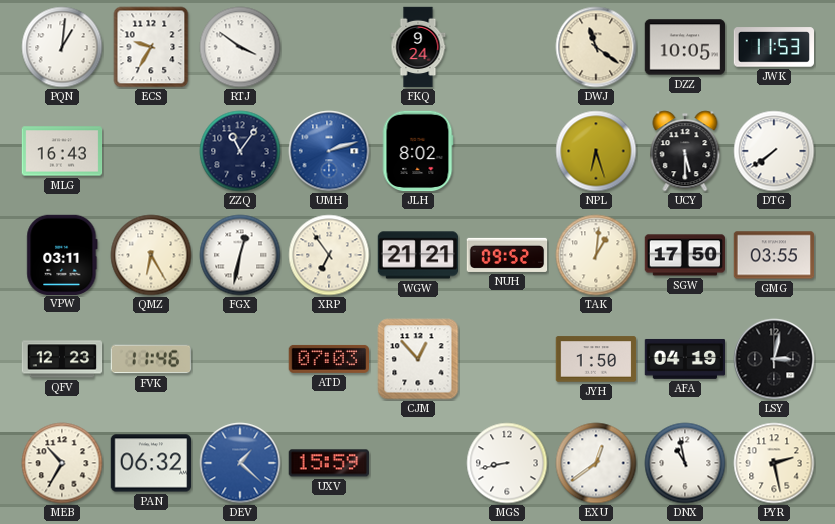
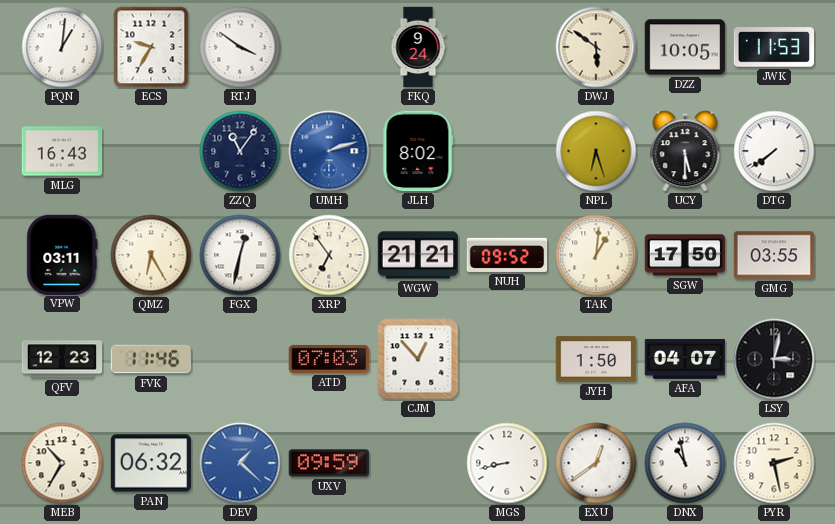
DWJ: 11:21 -> 5:51 (596, 47)
AFA: 04:19 -> 04:07 (685, 359)
UXV: 15:59 -> 09:59 (328, 463)
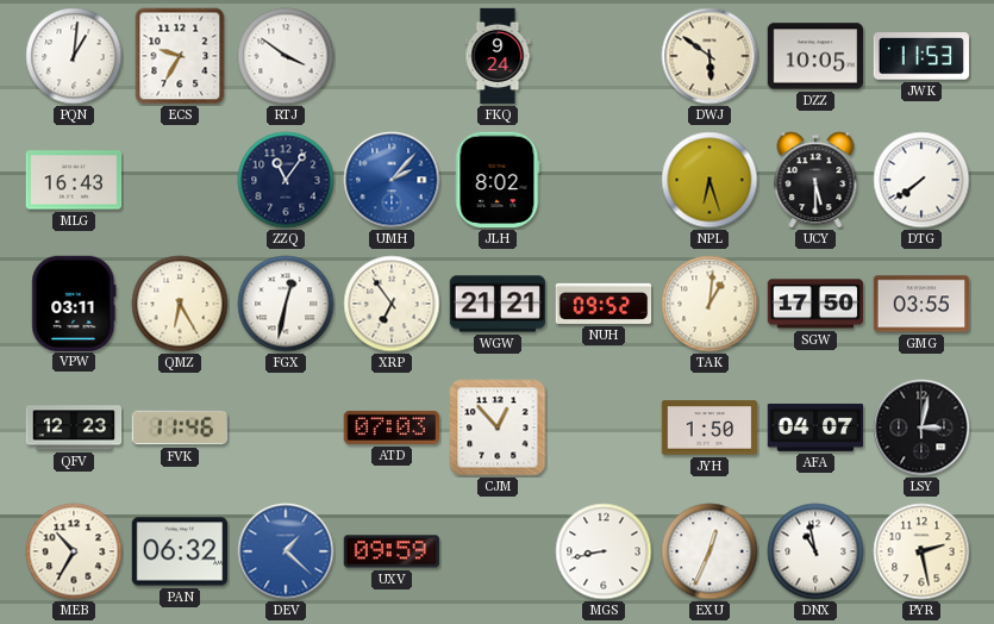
UMH: 2:12 -> 2:07 (392, 180)
EXU: 12:39 -> 12:34 (709, 551)
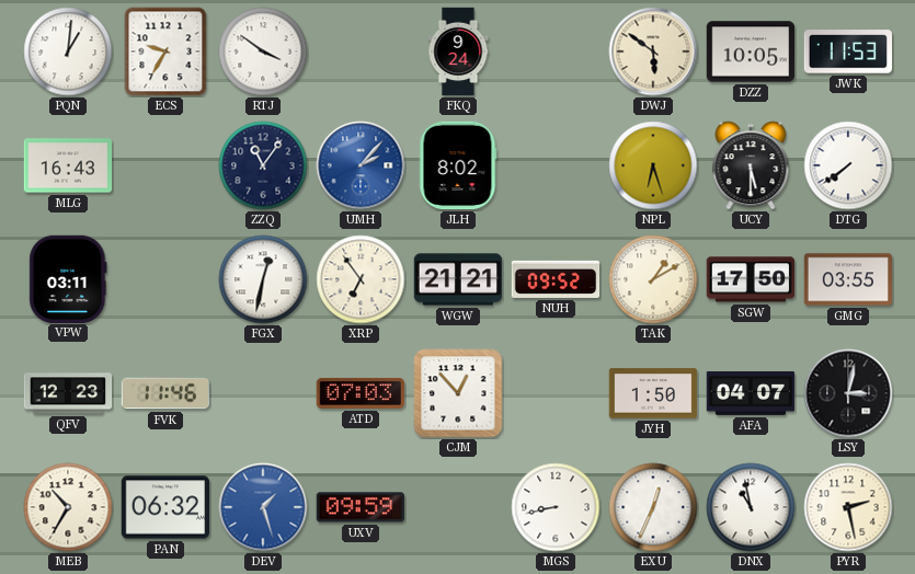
QMZ: 6:25 -> none (180, 304)
TAK: 1:01 -> 1:10 (653, 279)
DEV: 1:22 -> 1:27 (263, 507)
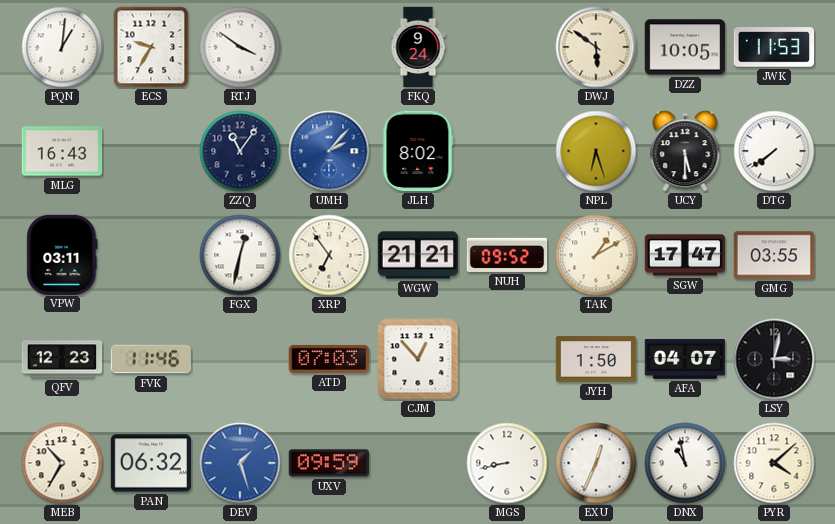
SGW: 17:50 -> 17:47 (685, 255)
PYR: 2:28 -> 4:08 (774, 463)
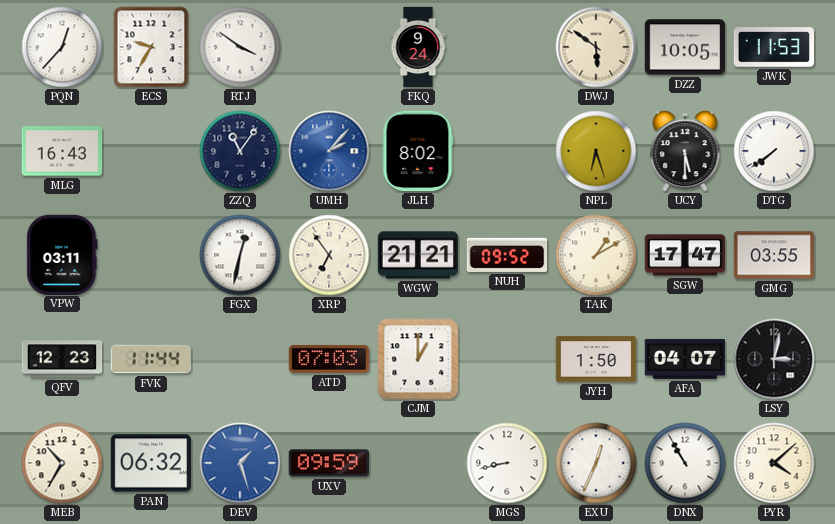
PQN: 1:01 -> 12:37 (62, 47)
FVK: 11:46 -> 11:44 (150, 359)
CJM: 12:53 -> 1:00 (418, 359)
DNX: 10:58 -> 10:55 (685, 463)
